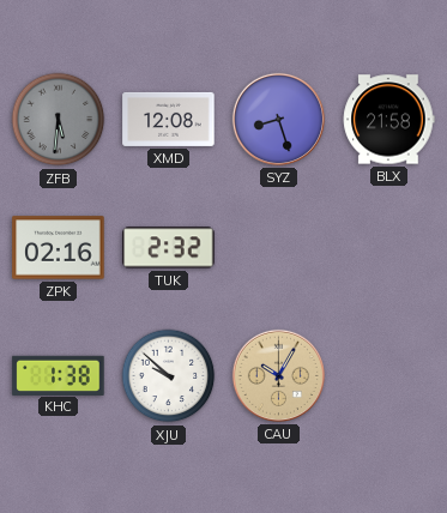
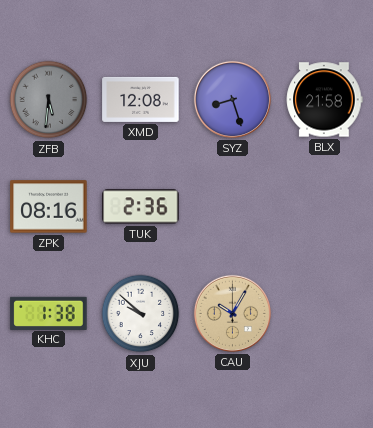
ZPK: 02:16 -> 08:16 (49, 207)
TUK: 2:32 -> 2:36 (141, 207)
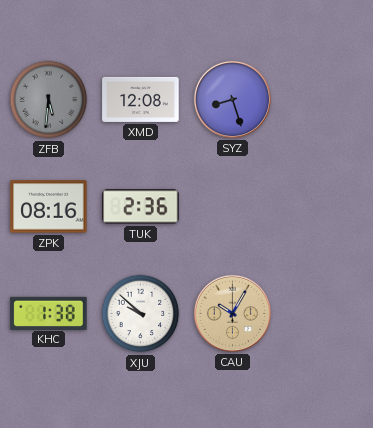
BLX: 21:58 -> none (324, 100)
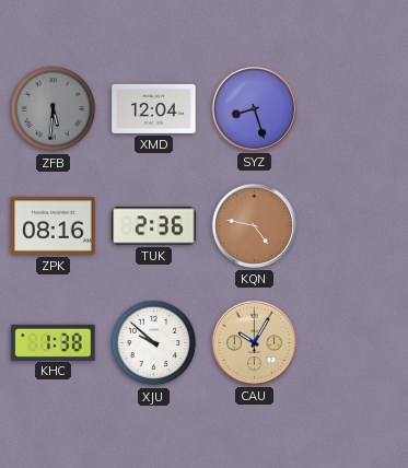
XMD: 12:08 -> 12:04 (154, 108)
KQN: none -> 4:47 (254, 225)
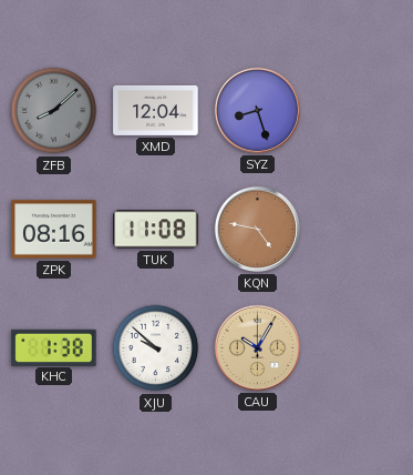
ZFB: 5:31 -> 8:08 (54, 111)
TUK: 2:36 -> 11:08 (156, 230)
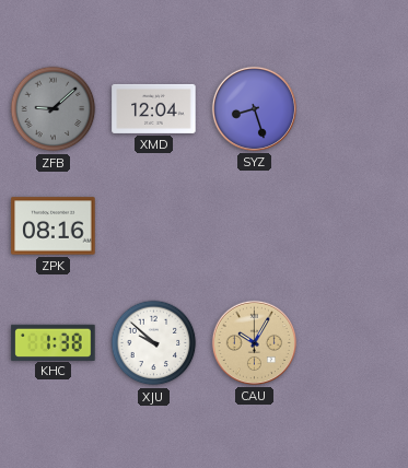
ZFB: 8:08 -> 9:08 (54, 109)
TUK: 11:08 -> none (156, 230)
KQN: 4:47 -> none (257, 229)
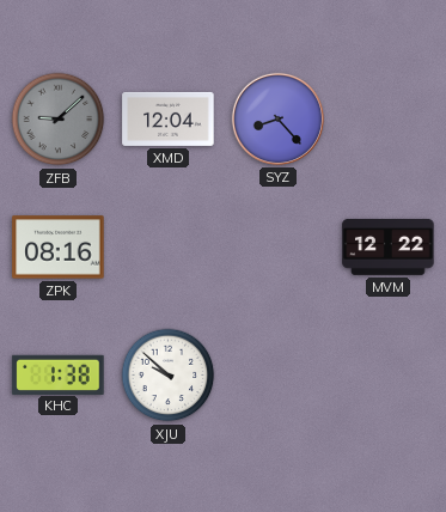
SYZ: 8:27 -> 8:23 (277, 118)
MVM: none -> 12:22 (389, 248)
CAU: 10:05 -> none (254, 342)
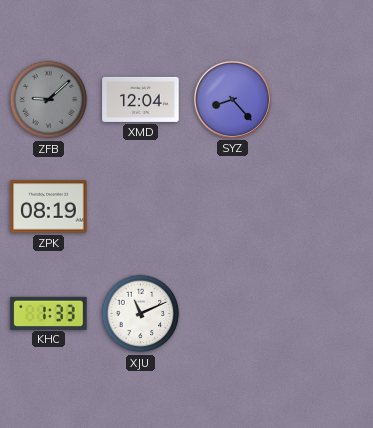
ZPK: 08:16 -> 08:19 (49, 207)
MVM: 12:22 -> none (389, 248)
KHC: 1:38 -> 1:33 (49, 313)
XJU: 9:52 -> 11:11 (141, 314)
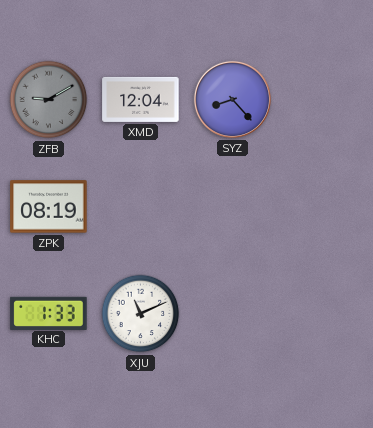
ZFB: 9:08 -> 9:10 (49, 100)
